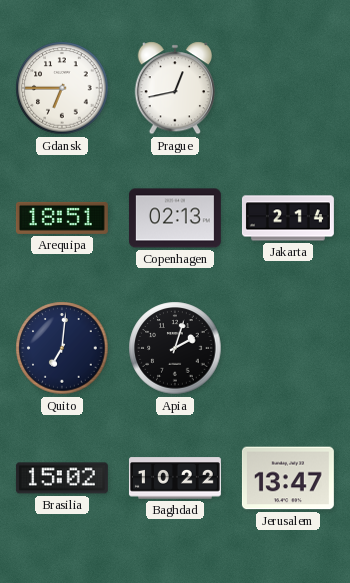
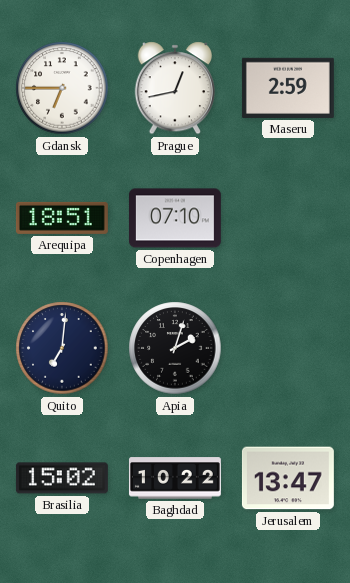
Maseru: none -> 2:59 (288, 88)
Copenhagen: 02:13 -> 07:10 (175, 218)
Jakarta: 2:14 -> none (288, 218)
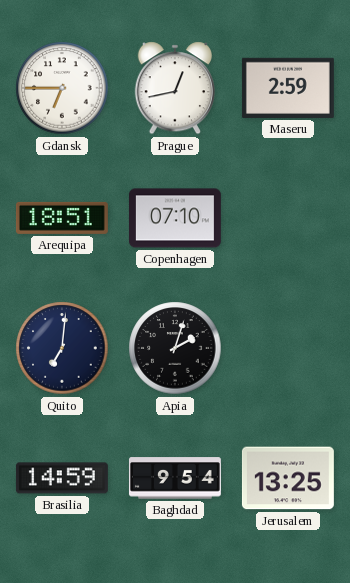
Brasilia: 15:02 -> 14:59 (62, 478)
Baghdad: 10:22 -> 9:54 (175, 478)
Jerusalem: 13:47 -> 13:25 (288, 478)
